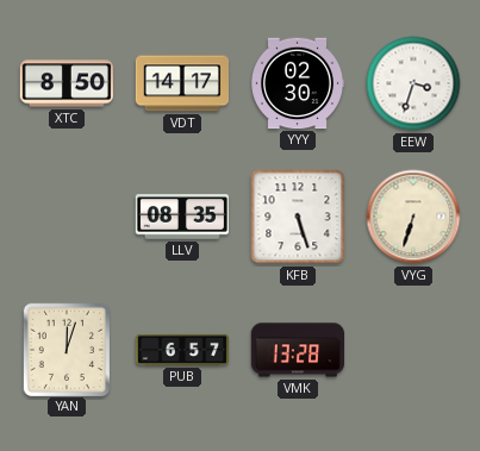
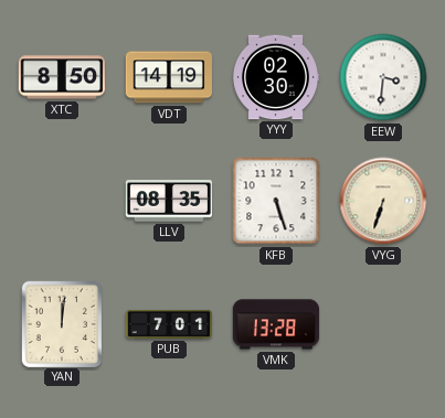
VDT: 14:17 -> 14:19 (168, 77)
EEW: 3:33 -> 3:31 (383, 77)
YAN: 12:03 -> 12:01 (61, 323)
PUB: 6:57 -> 7:01 (169, 324)
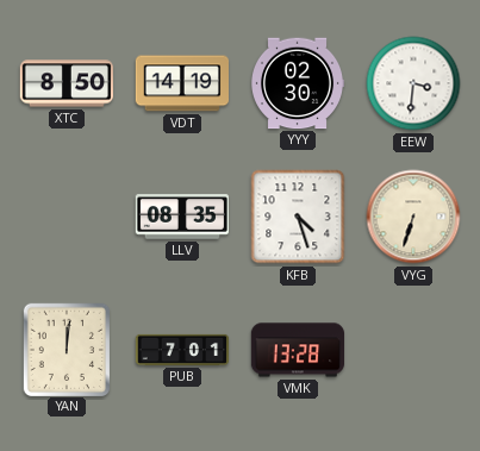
KFB: 5:27 -> 4:27 (298, 217)
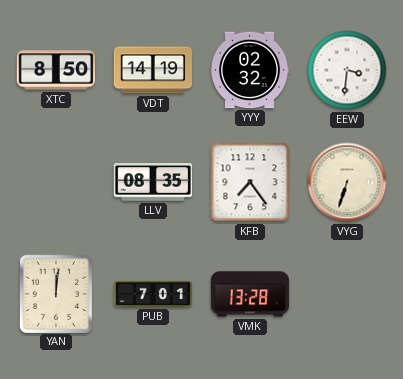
YYY: 02:30 -> 02:32 (250, 70)
KFB: 4:27 -> 7:24 (250, 182)
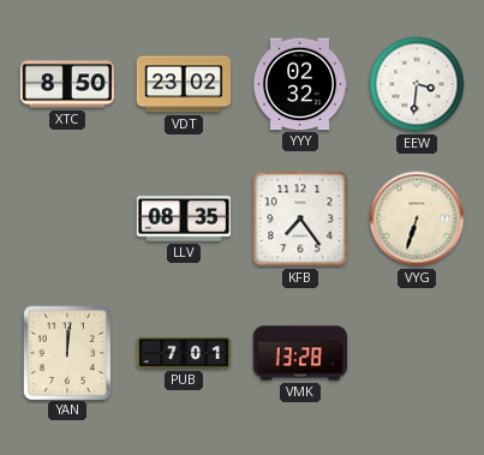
VDT: 14:19 -> 23:02 (183, 84)
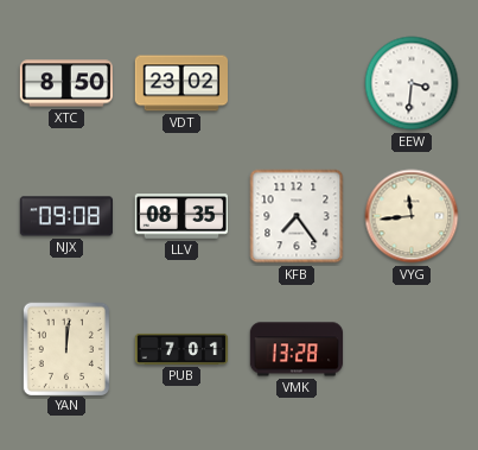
YYY: 02:32 -> none (300, 84)
NJX: none -> 09:08 (65, 216)
VYG: 6:33 -> 11:44 (412, 216)
